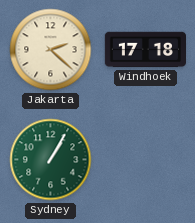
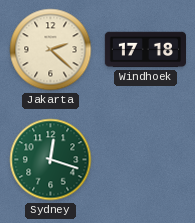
Sydney: 1:05 -> 12:18 (51, 160)
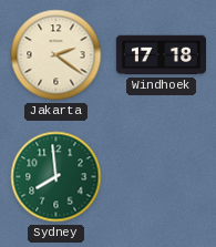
Jakarta: 2:22 -> 2:21 (56, 55)
Sydney: 12:18 -> 7:59 (56, 177)
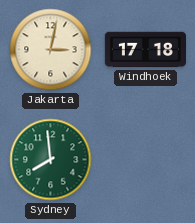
Jakarta: 2:21 -> 3:02 (51, 50)
